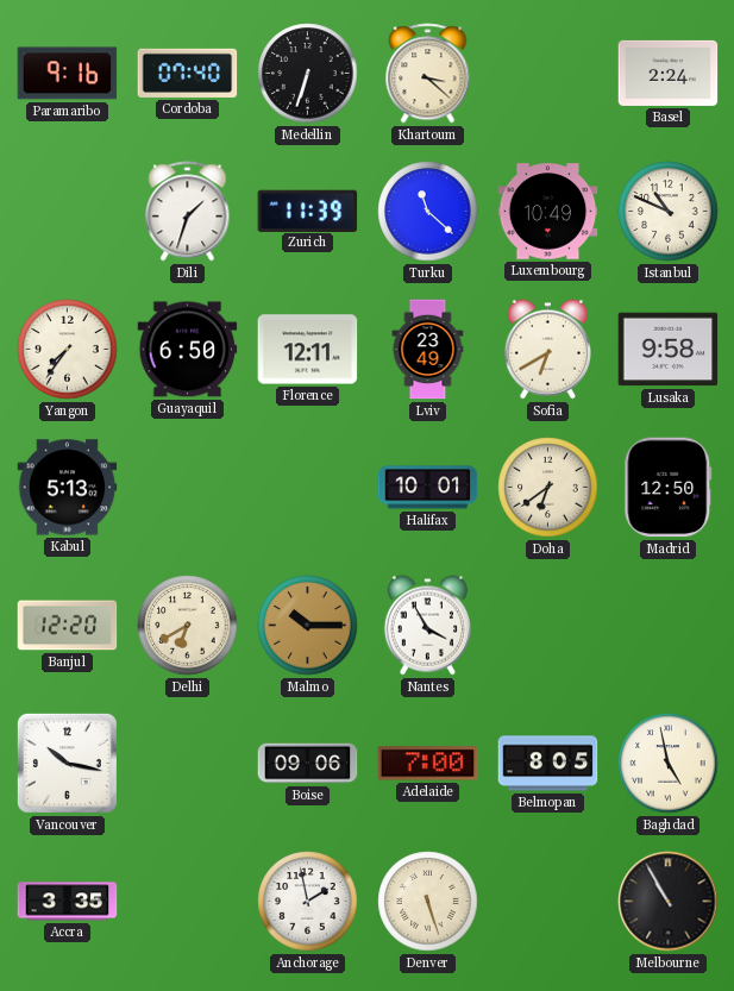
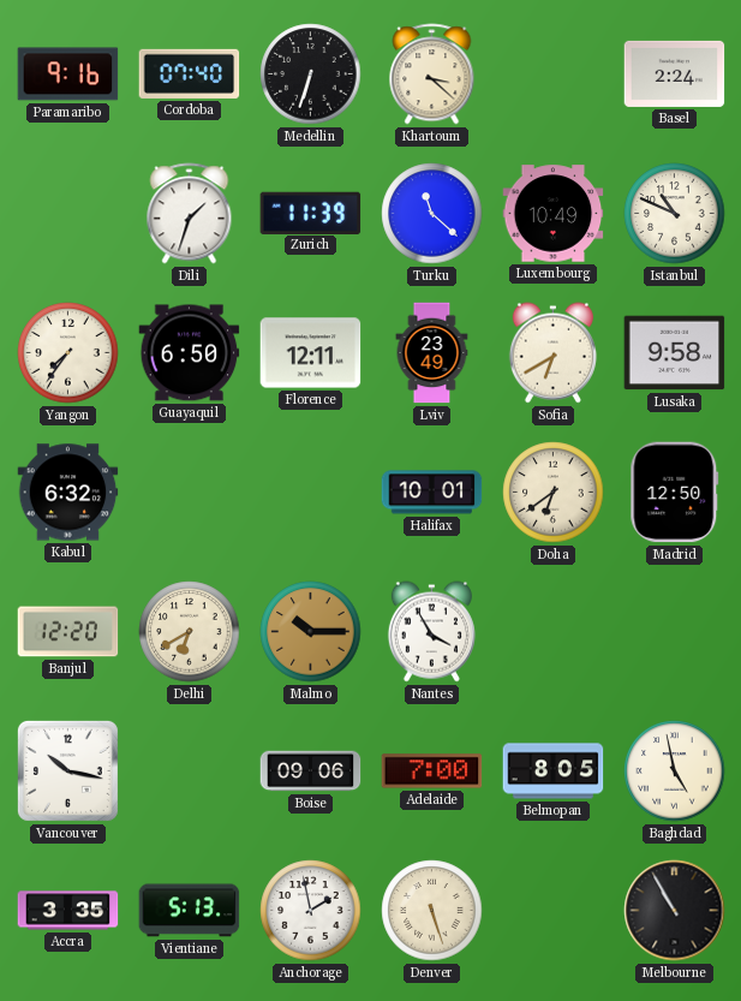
Kabul: 5:13 -> 6:32 (68, 493)
Vientiane: none -> 5:13 (190, 911)
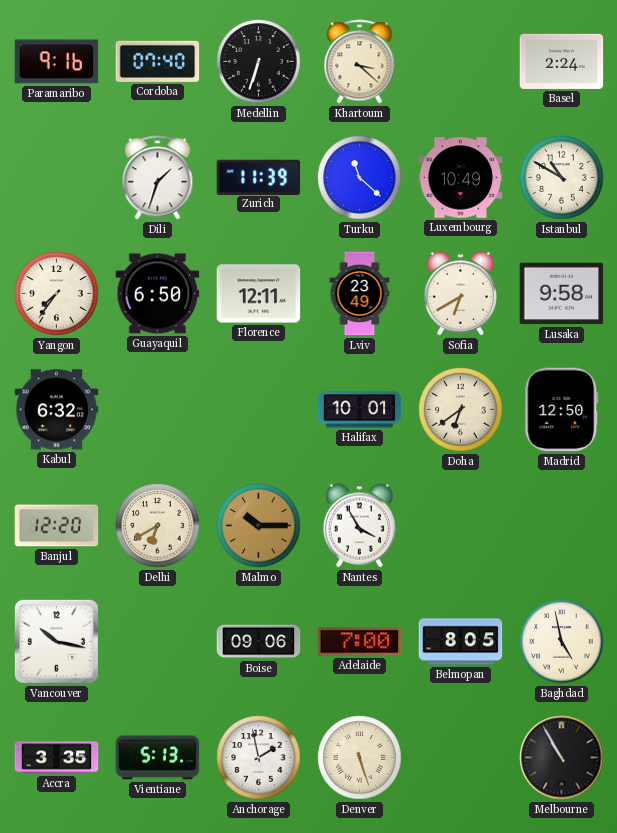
Istanbul: 10:49 -> 10:50 (562, 178)
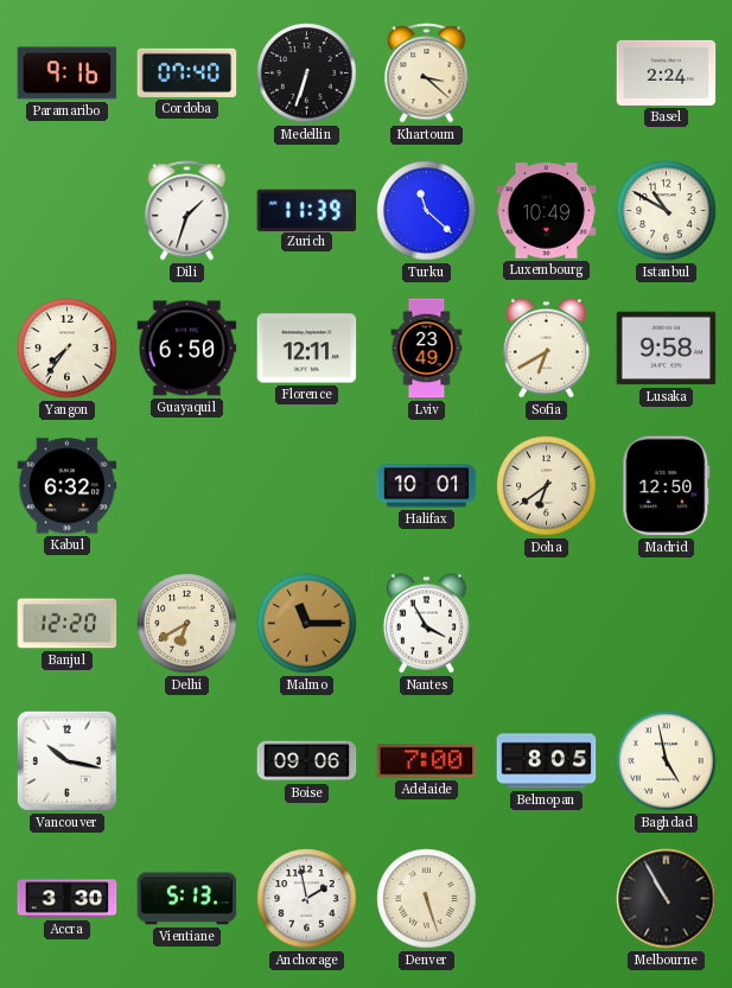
Malmo: 10:15 -> 11:15 (307, 624)
Accra: 3:35 -> 3:30 (68, 899)
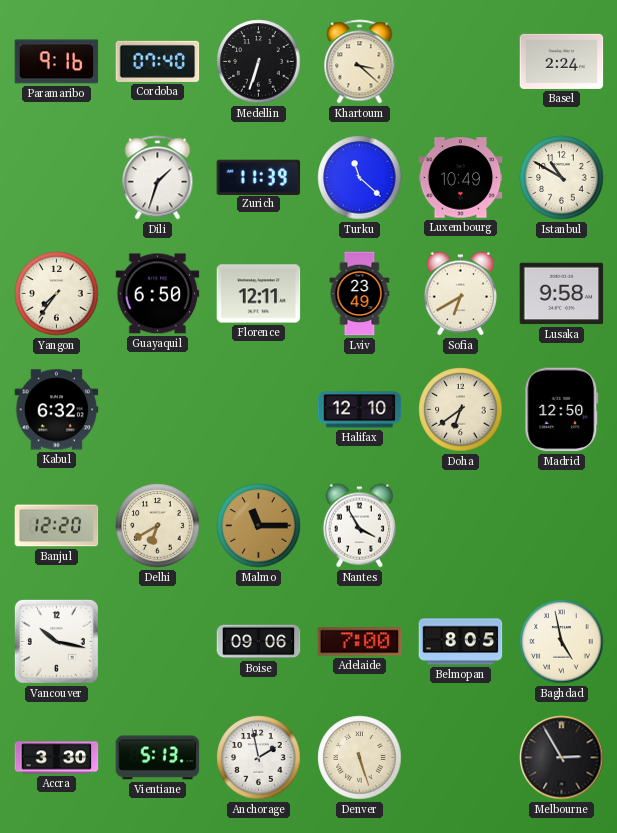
Halifax: 10:01 -> 12:10 (360, 410)
Melbourne: 10:55 -> 2:55 (562, 758)
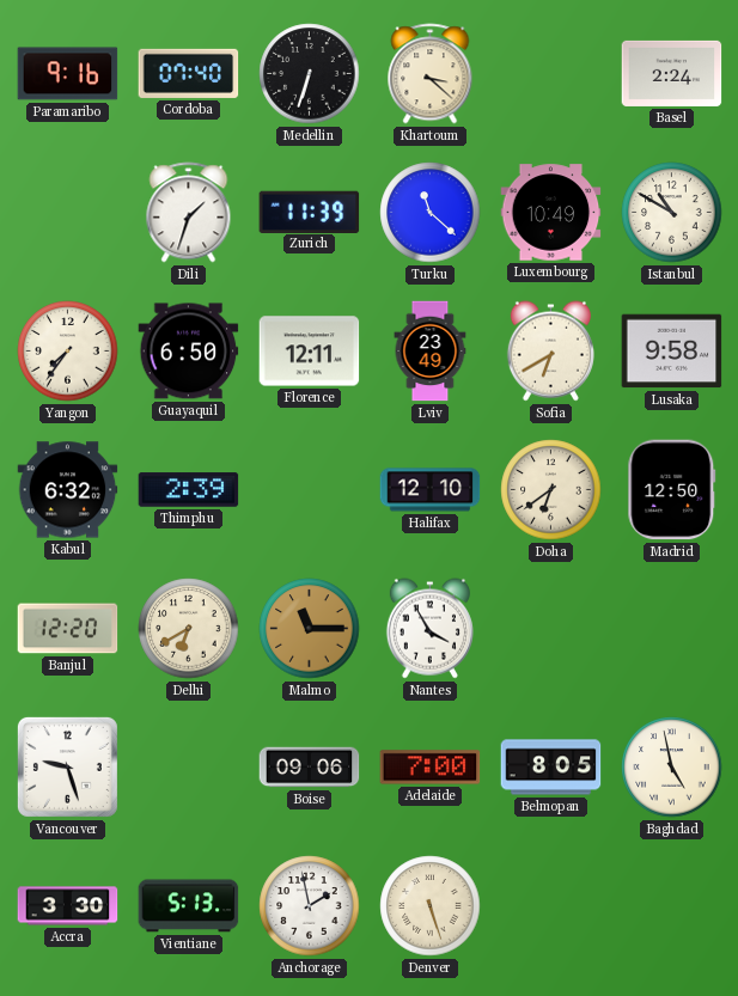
Thimphu: none -> 2:39 (189, 490)
Vancouver: 10:17 -> 9:27 (67, 766)
Melbourne: 2:55 -> none (562, 758)
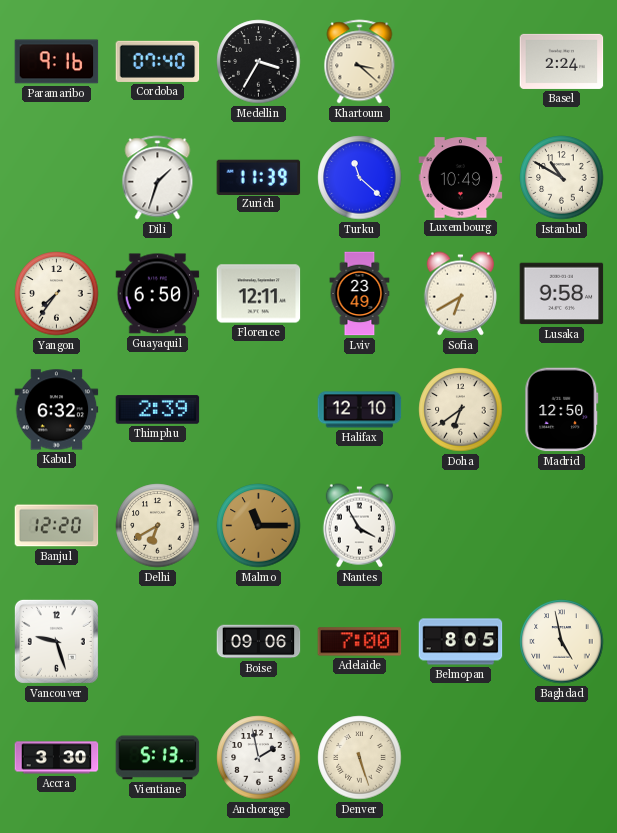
Medellin: 6:33 -> 3:35 (259, 62)
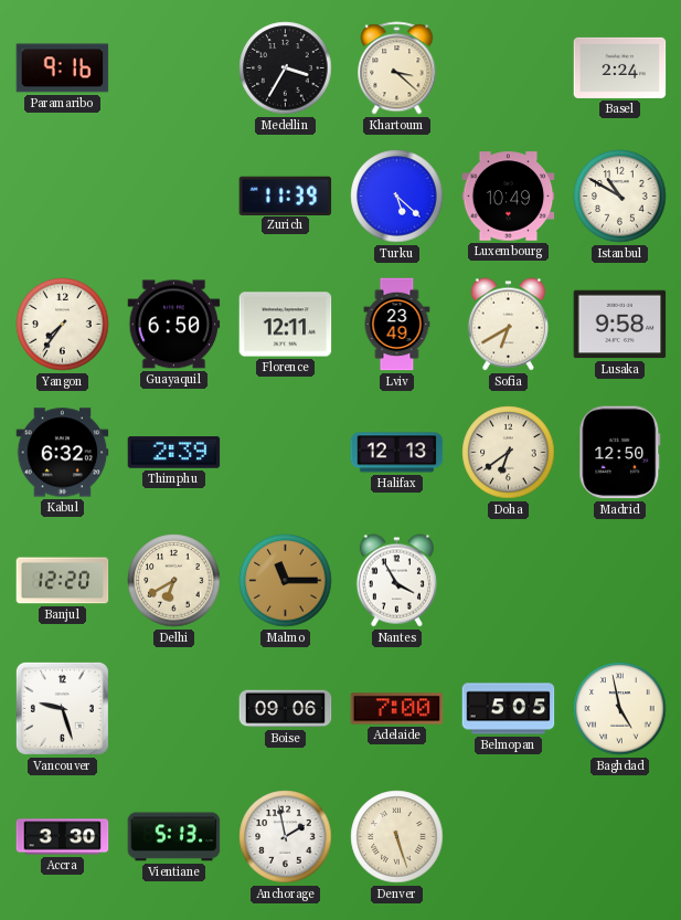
Cordoba: 07:40 -> none (158, 61)
Dili: 1:33 -> none (158, 178)
Turku: 11:22 -> 5:22 (397, 197)
Halifax: 12:10 -> 12:13 (397, 453)
Belmopan: 8:05 -> 5:05 (509, 709)
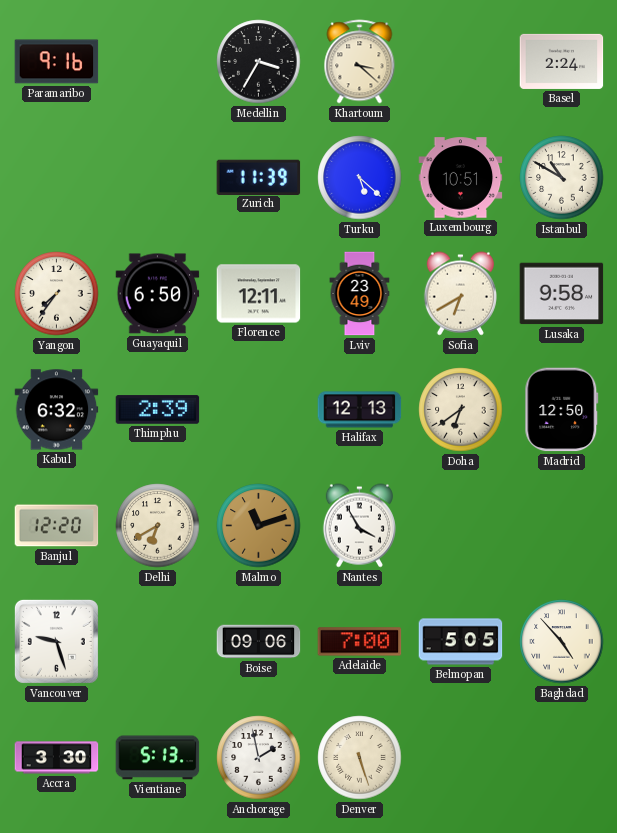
Luxembourg: 10:49 -> 10:51 (461, 178)
Malmo: 11:15 -> 11:12 (259, 526)
Baghdad: 4:58 -> 4:53 (562, 642)
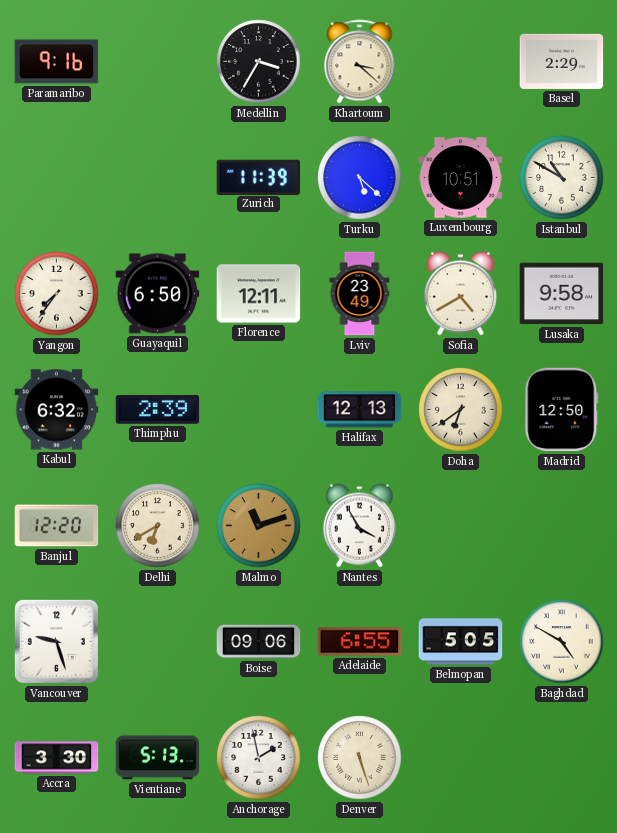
Basel: 2:24 -> 2:29 (562, 61)
Sofia: 6:40 -> 4:40 (460, 294)
Adelaide: 7:00 -> 6:55 (360, 642)
Baghdad: 4:53 -> 4:50 (562, 642)
